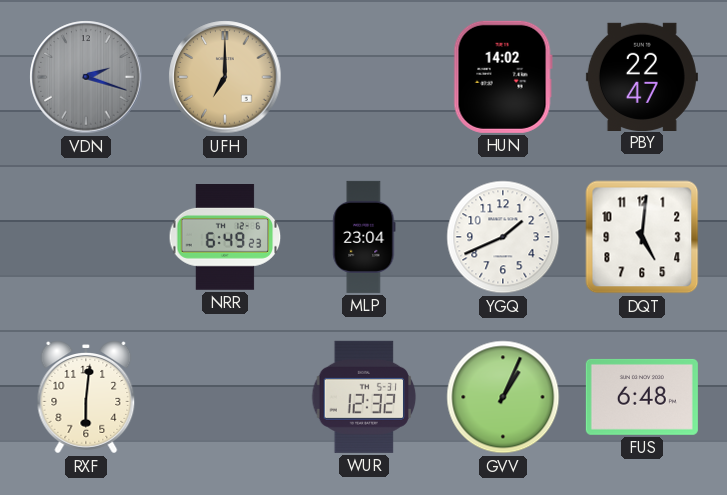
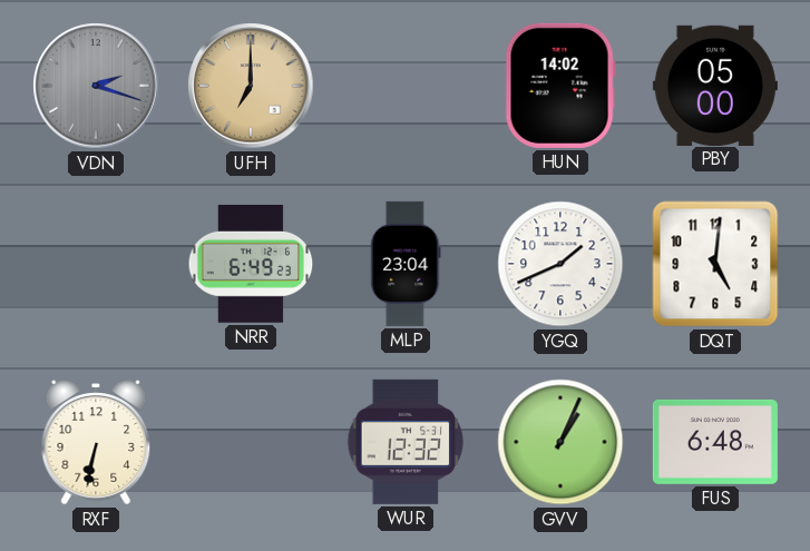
PBY: 22:47 -> 05:00 (715, 85)
RXF: 6:01 -> 6:32 (96, 442)
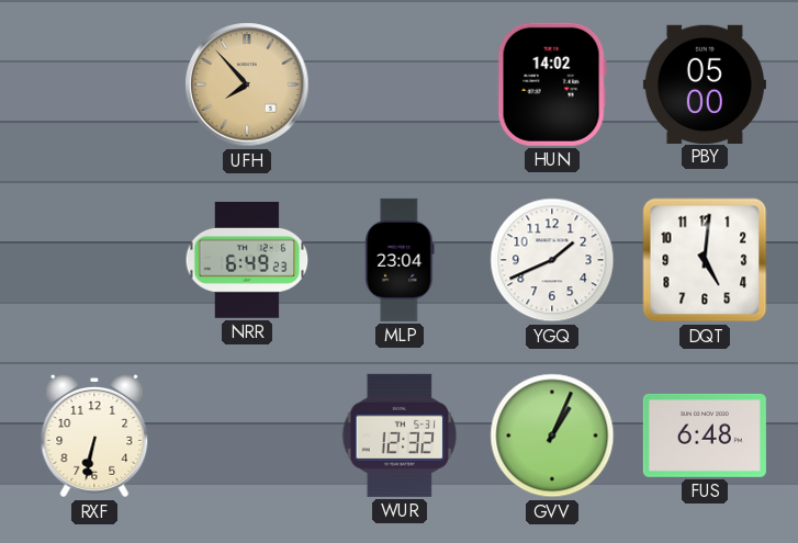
VDN: 2:18 -> none (96, 86)
UFH: 7:00 -> 7:53 (247, 84)
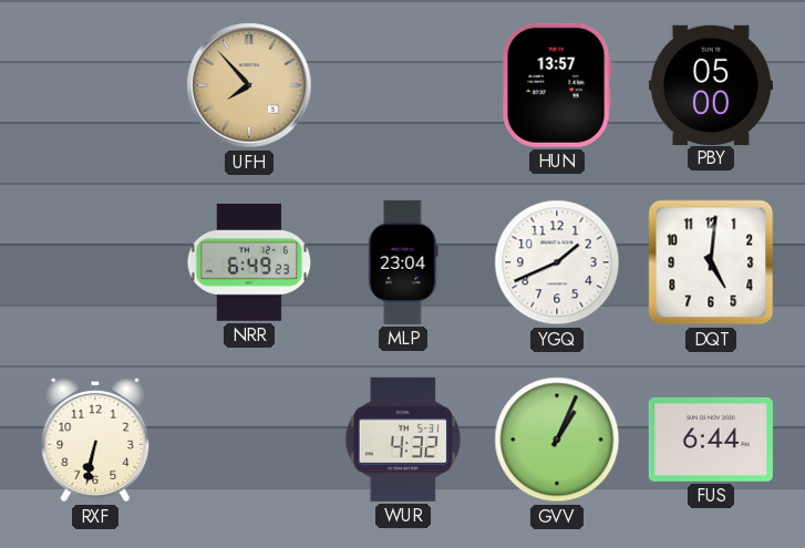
HUN: 14:02 -> 13:57 (557, 85)
WUR: 12:32 -> 4:32 (403, 440)
FUS: 6:48 -> 6:44 (711, 440)
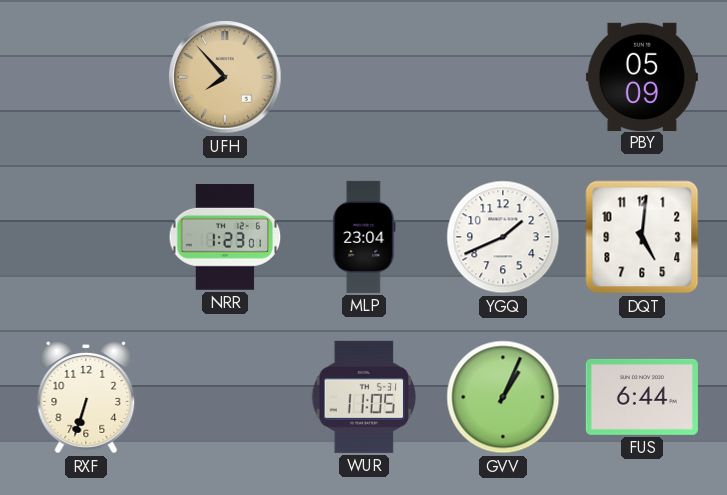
HUN: 13:57 -> none (557, 85)
PBY: 05:00 -> 05:09 (642, 76)
NRR: 6:49 -> 1:23 (225, 238)
RXF: 6:32 -> 6:33 (86, 397)
WUR: 4:32 -> 11:05 (364, 397)
